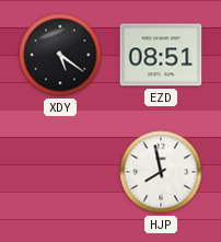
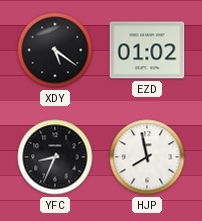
EZD: 08:51 -> 01:02 (147, 50)
YFC: none -> 8:34 (55, 157)
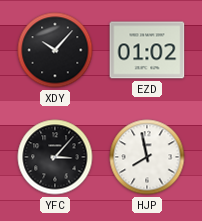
XDY: 5:21 -> 10:07 (55, 50)
YFC: 8:34 -> 3:07 (55, 157)
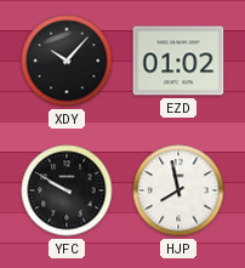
YFC: 3:07 -> 9:50 (67, 190)
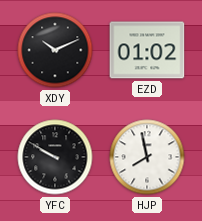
XDY: 10:07 -> 10:11 (55, 50)
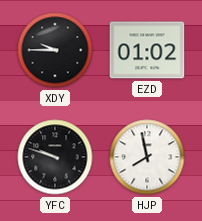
XDY: 10:11 -> 9:45 (55, 50)
YFC: 9:50 -> 9:48 (55, 157)
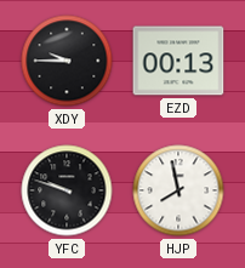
EZD: 01:02 -> 00:13 (178, 61)
